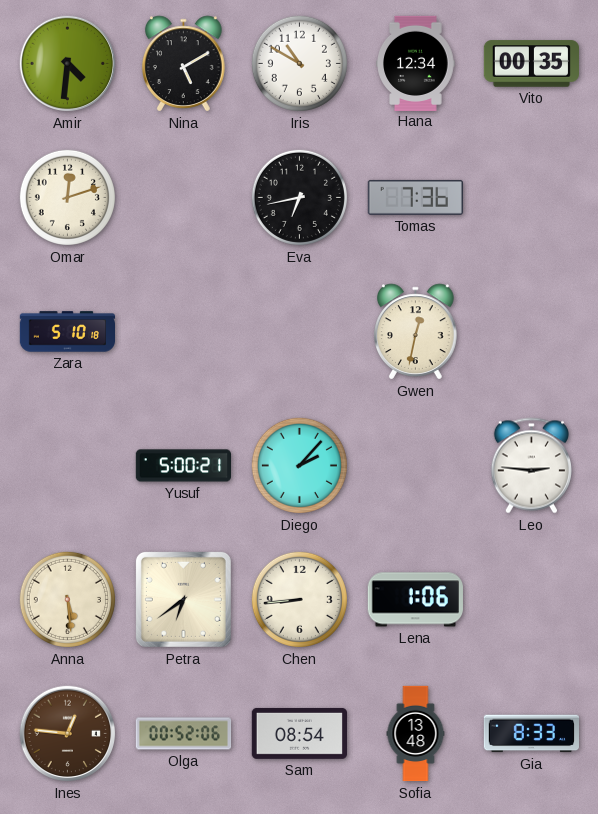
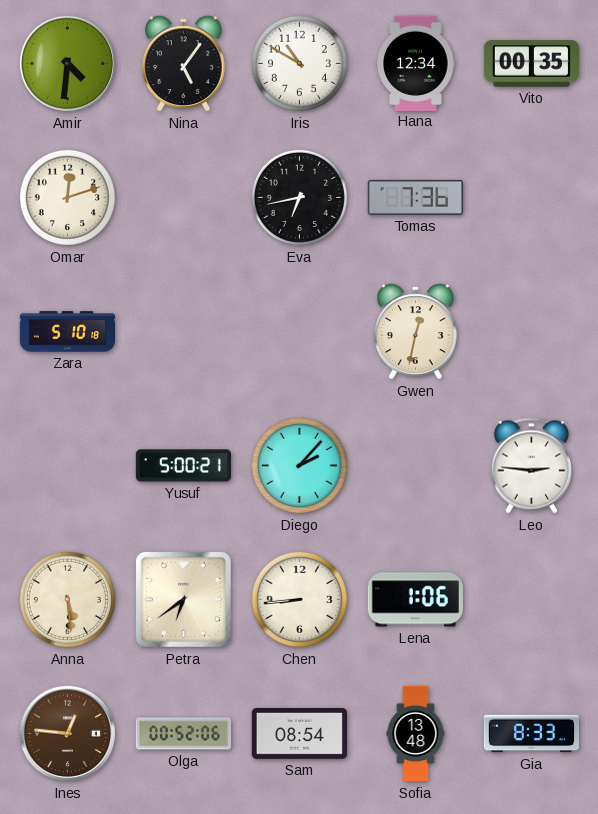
Nina: 5:10 -> 5:06 (184, 64)
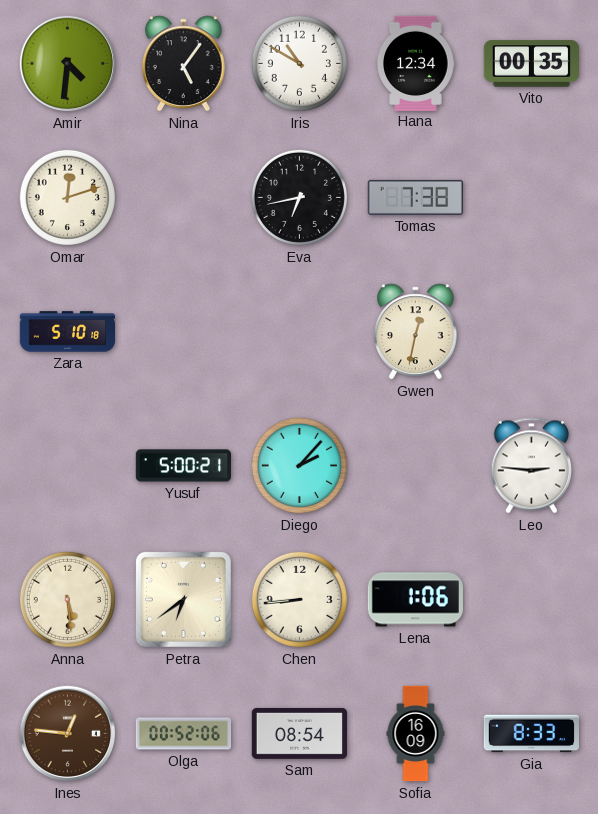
Tomas: 7:36 -> 7:38 (415, 197)
Sofia: 13:48 -> 16:09 (416, 734)
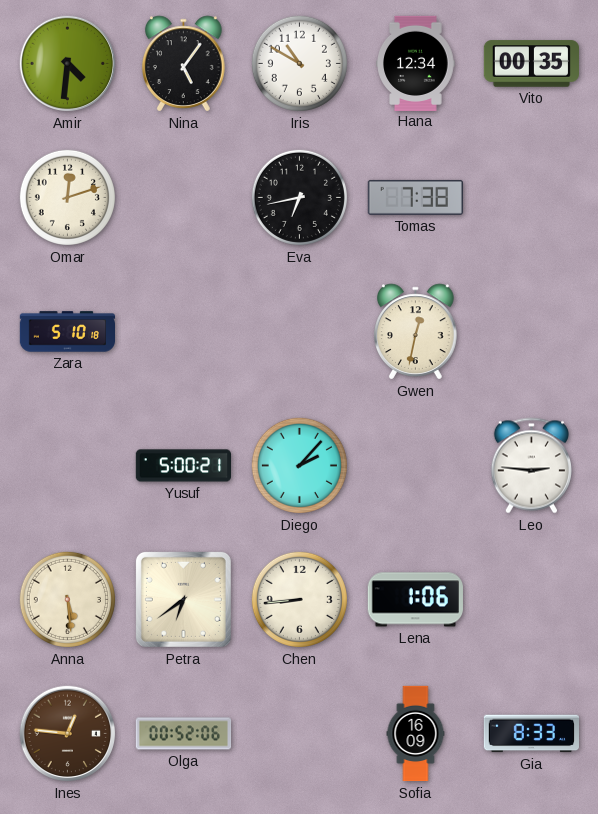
Sam: 08:54 -> none (299, 733)
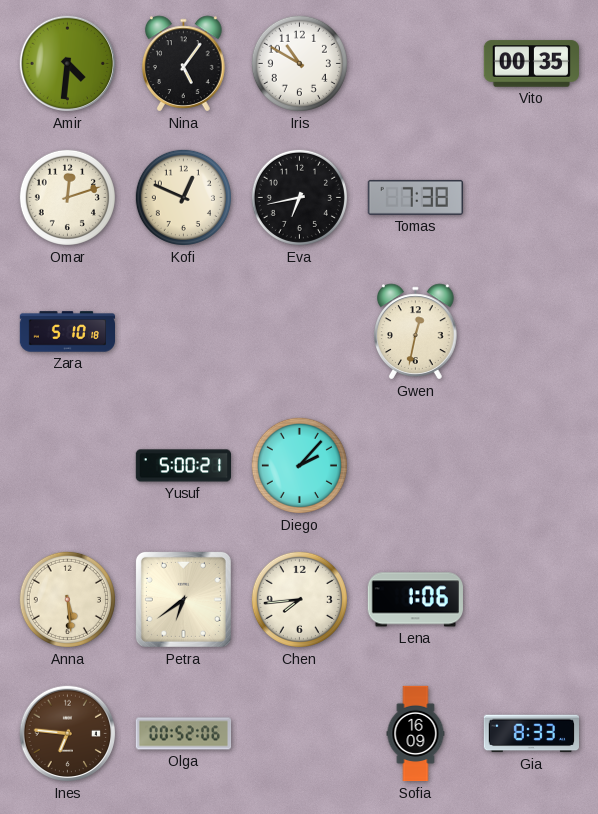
Hana: 12:34 -> none (416, 63)
Kofi: none -> 12:49 (183, 197)
Leo: 2:46 -> none (531, 466)
Chen: 8:44 -> 7:44 (299, 599)
Ines: 12:46 -> 6:46 (68, 734)
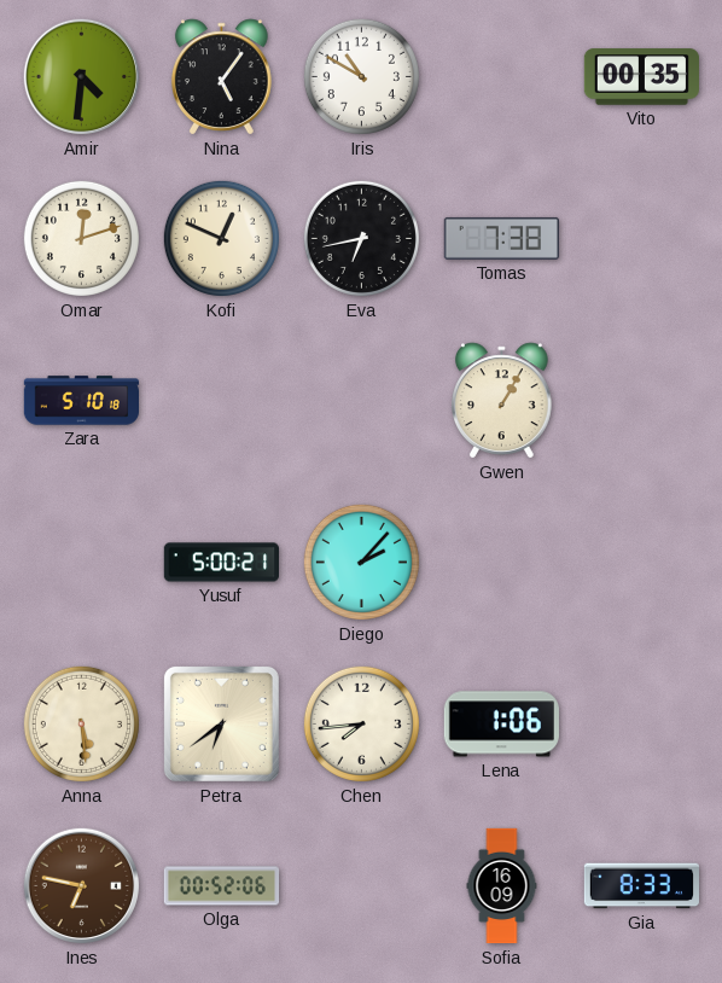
Gwen: 12:32 -> 1:05 (502, 401)
Ines: 6:46 -> 6:47 (82, 886)
